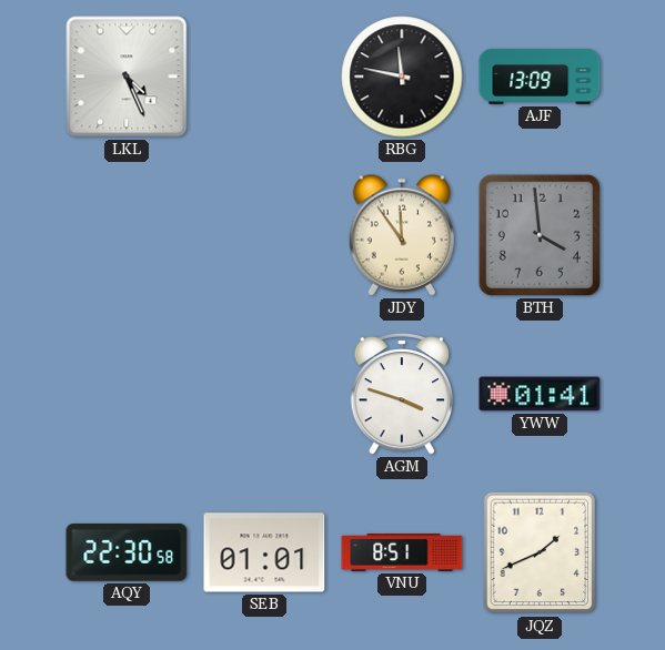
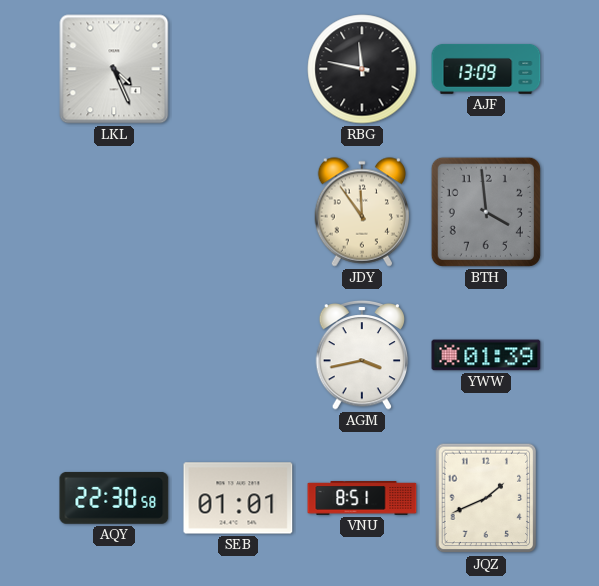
AGM: 3:48 -> 3:43 (362, 355)
YWW: 01:41 -> 01:39 (486, 355)
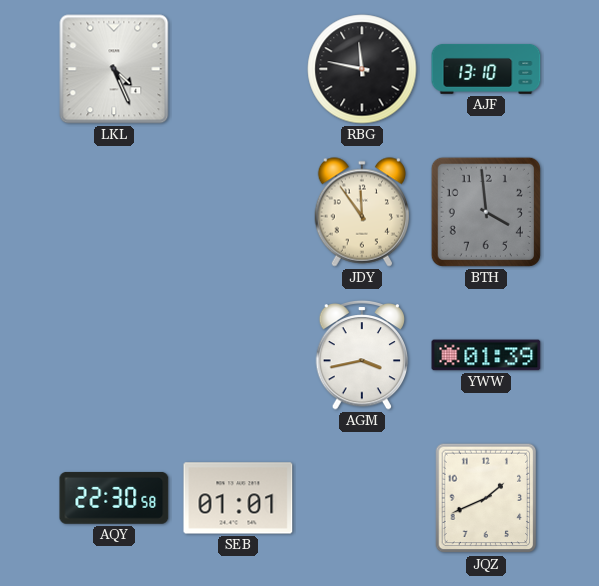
AJF: 13:09 -> 13:10 (486, 69)
VNU: 8:51 -> none (362, 498)
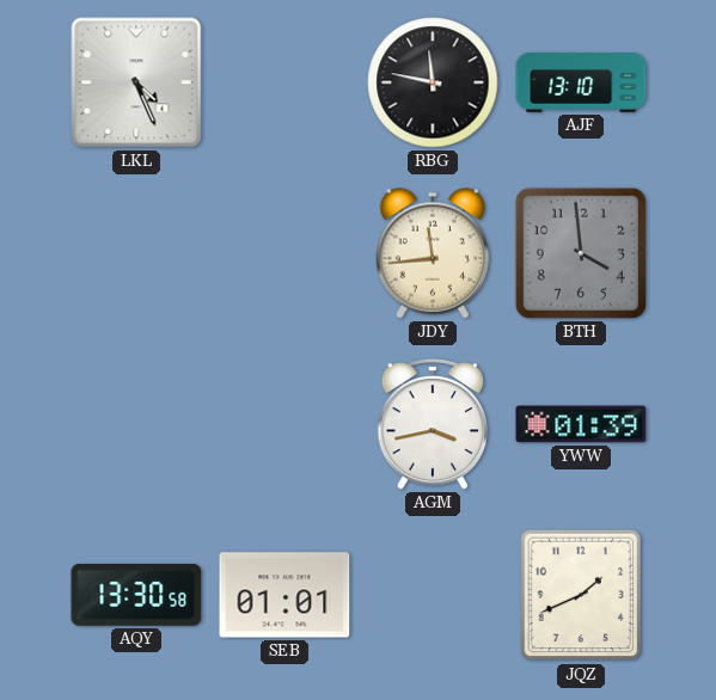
JDY: 11:54 -> 11:44 (432, 253)
AQY: 22:30 -> 13:30 (136, 595)
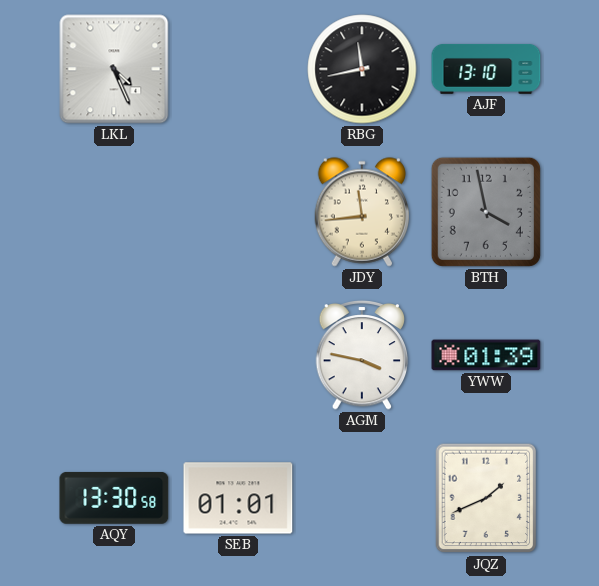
RBG: 11:47 -> 11:43 (362, 69)
BTH: 3:59 -> 3:58 (486, 212)
AGM: 3:43 -> 3:47 (362, 355)
